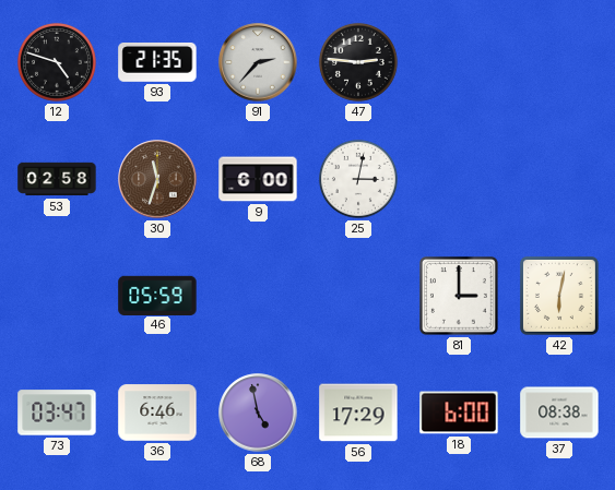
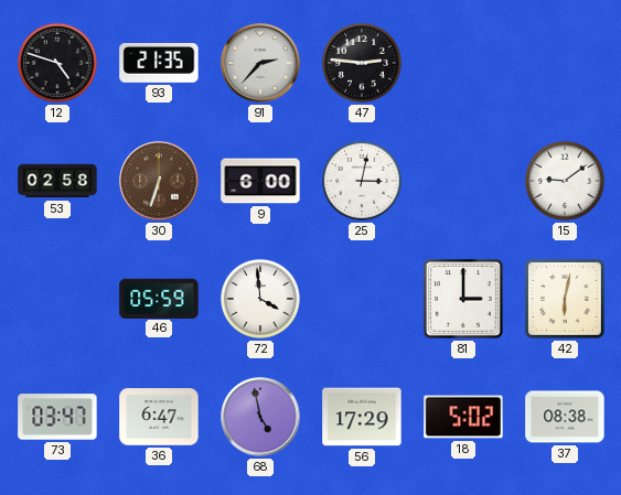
30: 11:33 -> 6:33 (159, 181)
15: none -> 9:09 (565, 181)
72: none -> 3:59 (260, 299)
36: 6:46 -> 6:47 (159, 417)
18: 6:00 -> 5:02 (463, 417)
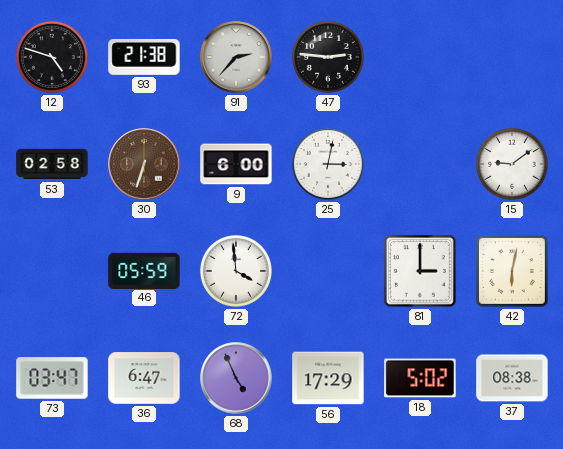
93: 21:35 -> 21:38 (144, 58)
68: 4:58 -> 4:56 (236, 378)
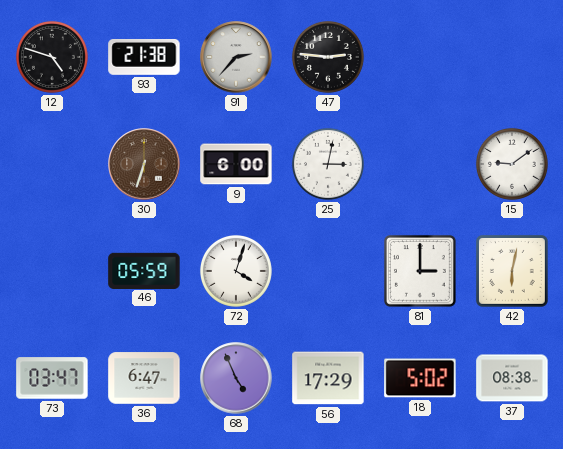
53: 02:58 -> none (52, 164)
72: 3:59 -> 4:03 (236, 271)
